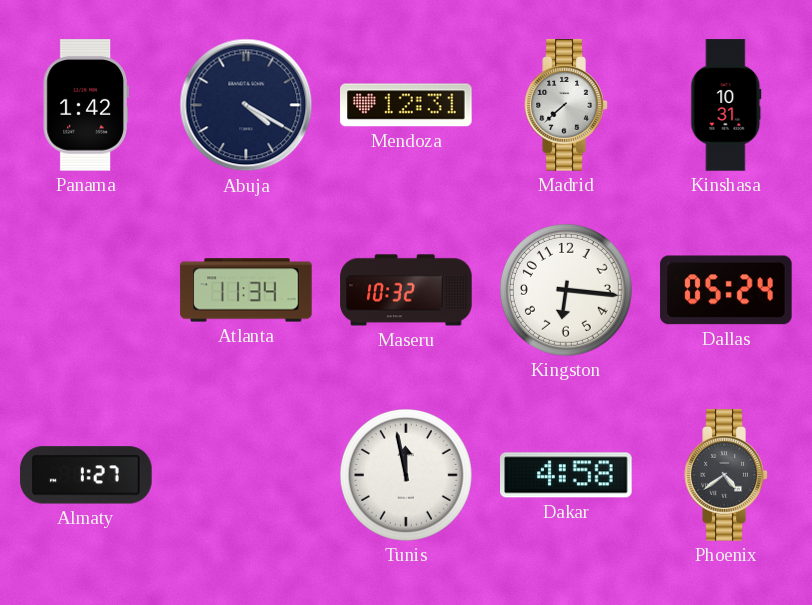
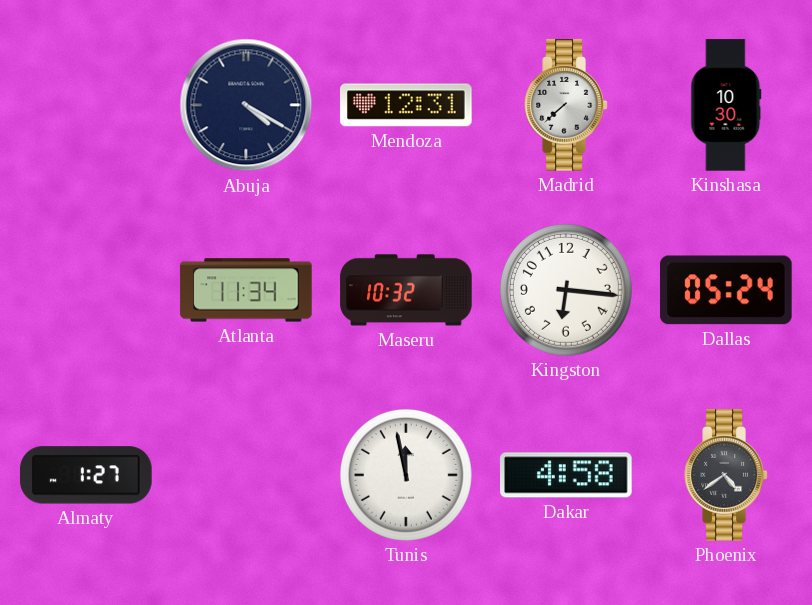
Panama: 1:42 -> none (86, 105)
Kinshasa: 10:31 -> 10:30 (726, 105)
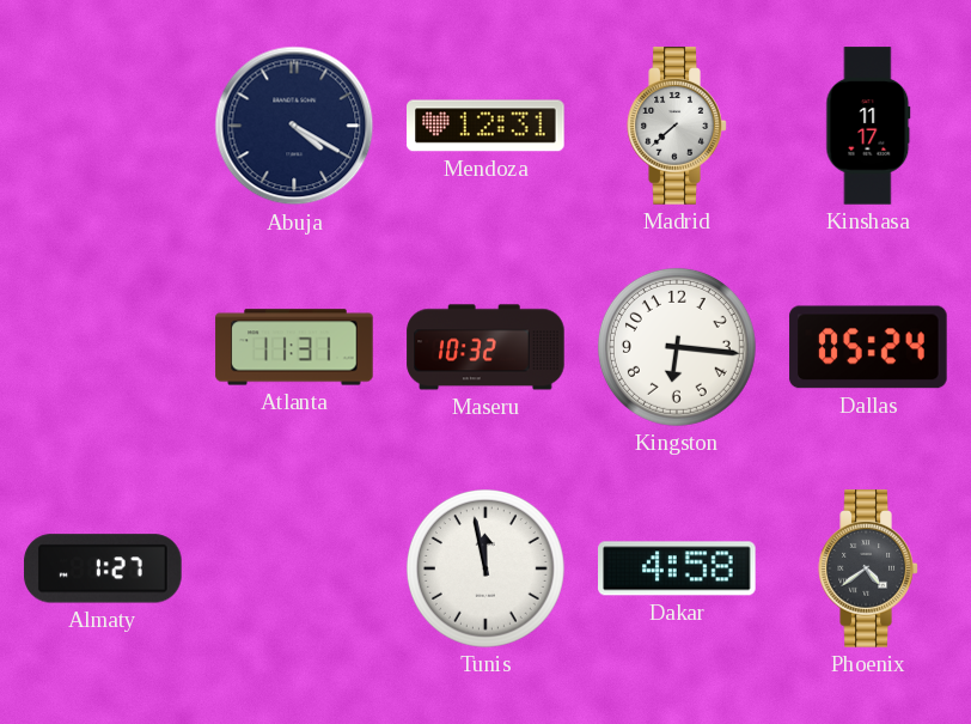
Kinshasa: 10:30 -> 11:17 (868, 126)
Atlanta: 11:34 -> 11:31 (294, 347)
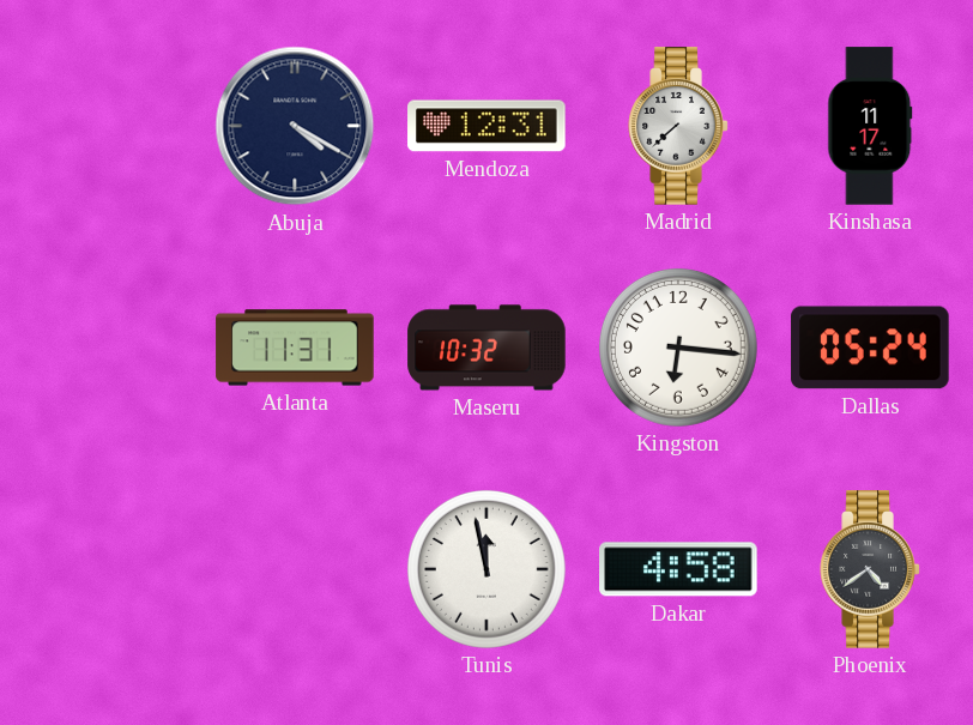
Almaty: 1:27 -> none (103, 568)
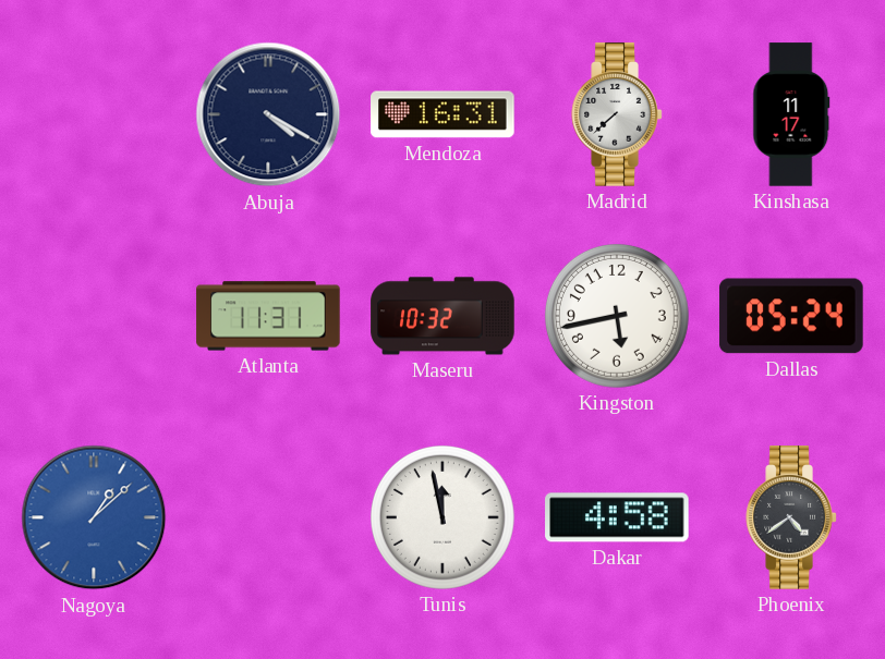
Mendoza: 12:31 -> 16:31 (442, 114)
Kingston: 6:16 -> 5:43 (617, 316)
Nagoya: none -> 1:08 (94, 517)
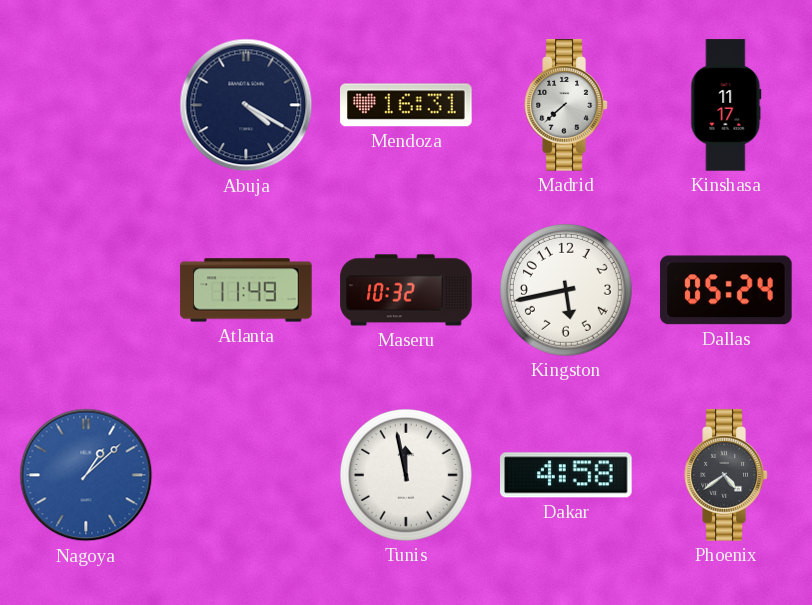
Atlanta: 11:31 -> 11:49 (246, 290)
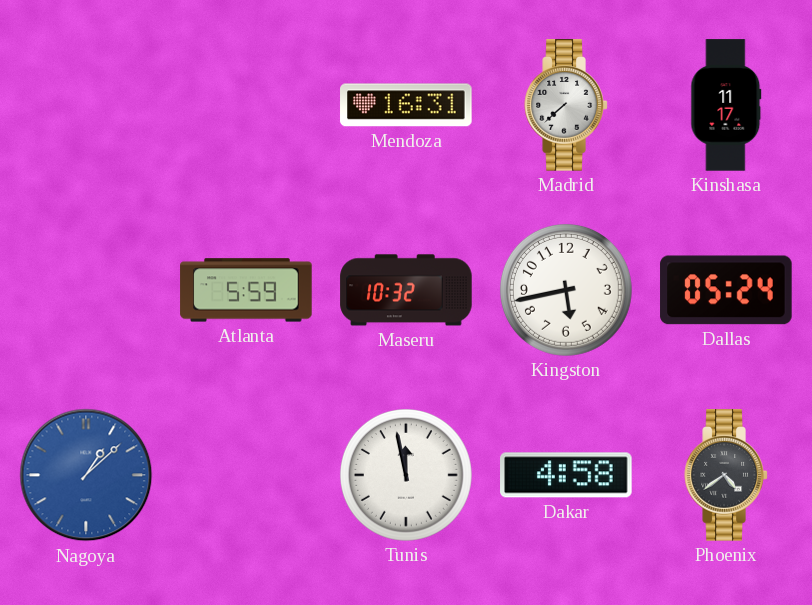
Abuja: 4:20 -> none (246, 105)
Atlanta: 11:49 -> 5:59 (246, 290)
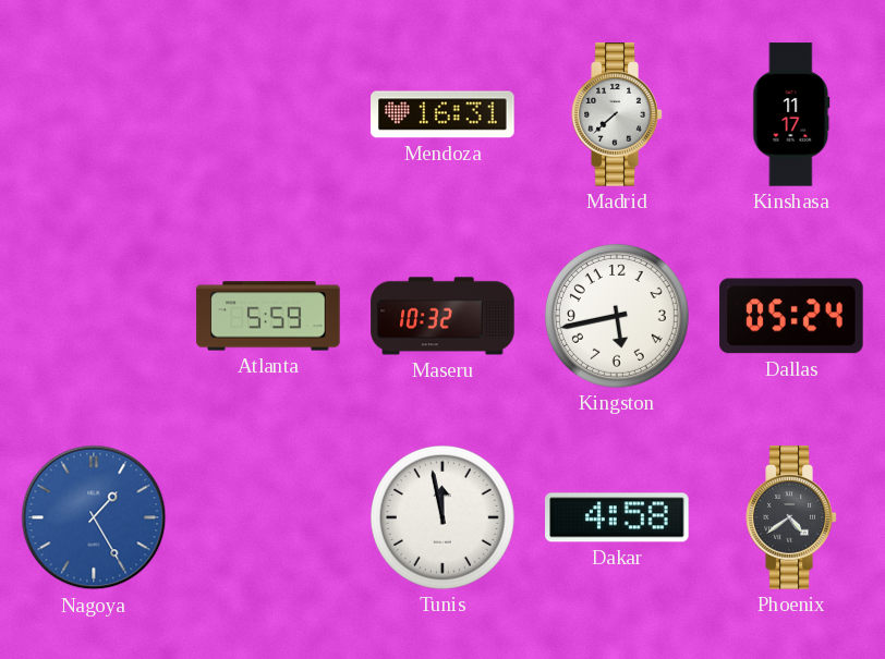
Nagoya: 1:08 -> 1:25 (94, 517)
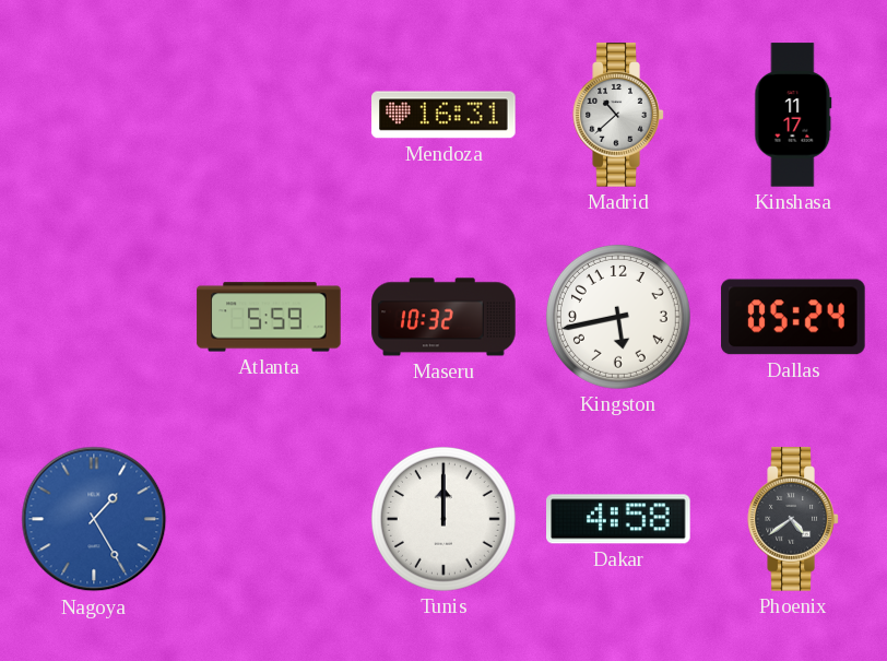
Madrid: 7:38 -> 10:38 (618, 115)
Tunis: 11:58 -> 12:00 (443, 519)
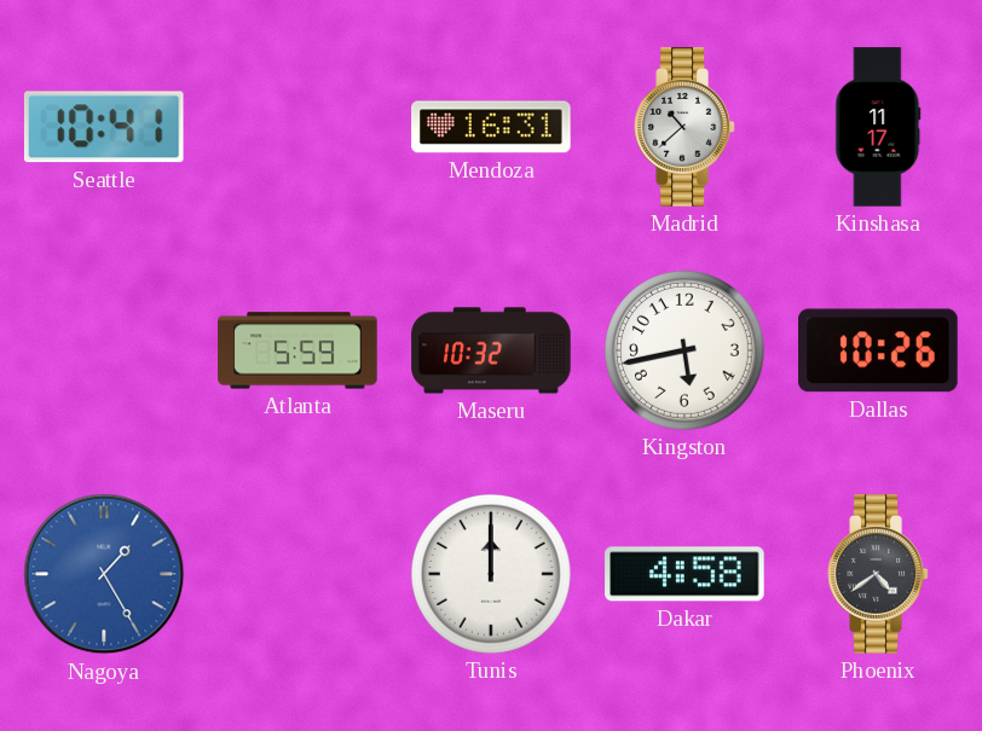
Seattle: none -> 10:41 (104, 127)
Dallas: 05:24 -> 10:26 (878, 350)
